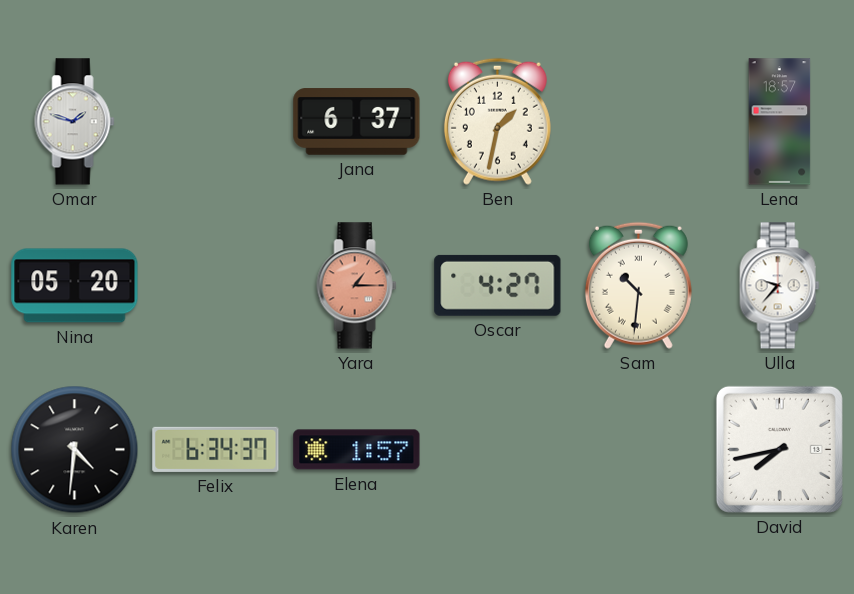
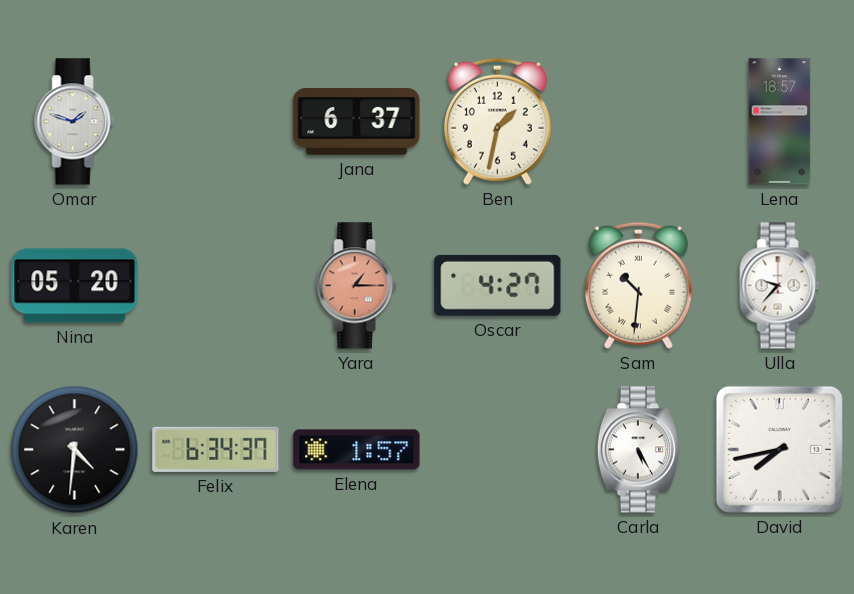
Carla: none -> 5:25 (638, 450)
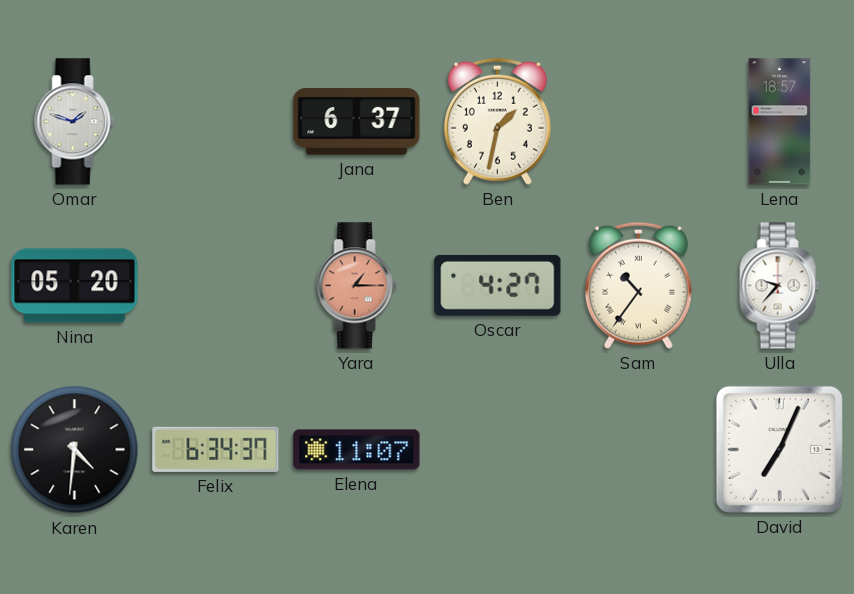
Sam: 10:31 -> 10:36 (638, 285)
Elena: 1:57 -> 11:07 (357, 450)
Carla: 5:25 -> none (638, 450)
David: 7:43 -> 7:04 (779, 449)
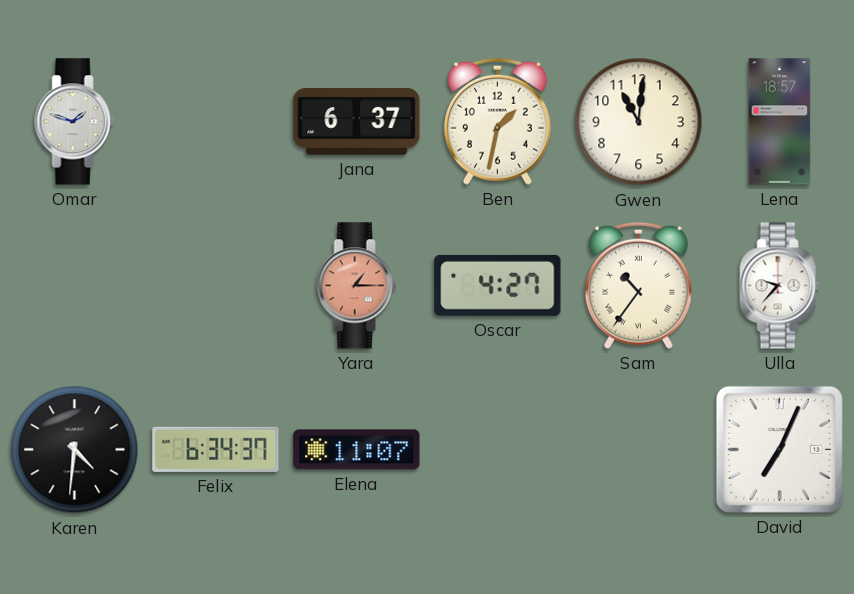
Gwen: none -> 11:01 (639, 122)
Nina: 05:20 -> none (75, 286)
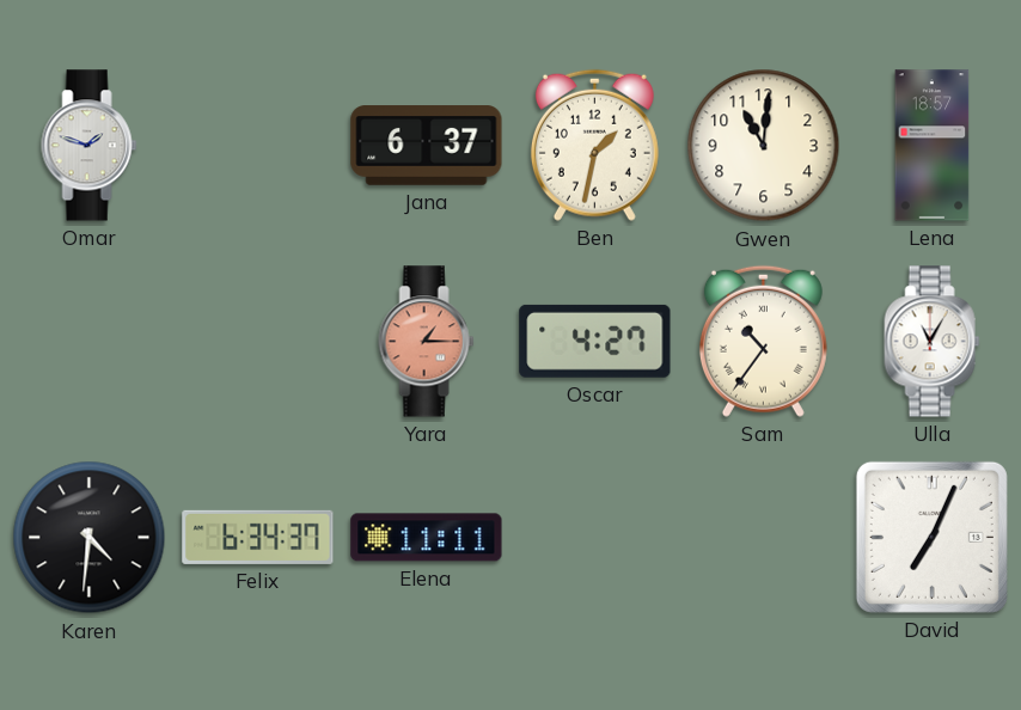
Ulla: 9:37 -> 11:05 (933, 342)
Elena: 11:07 -> 11:11 (427, 538)
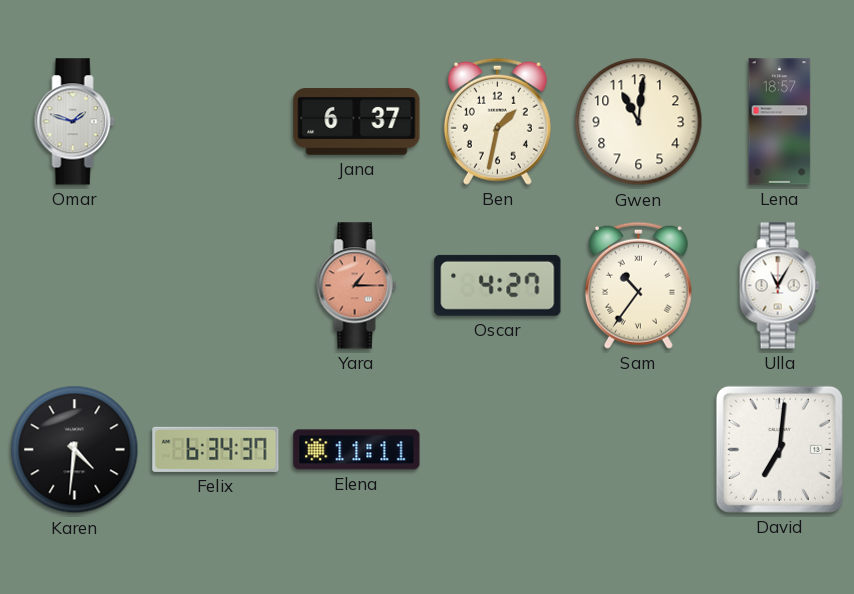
David: 7:04 -> 7:01 (779, 449)
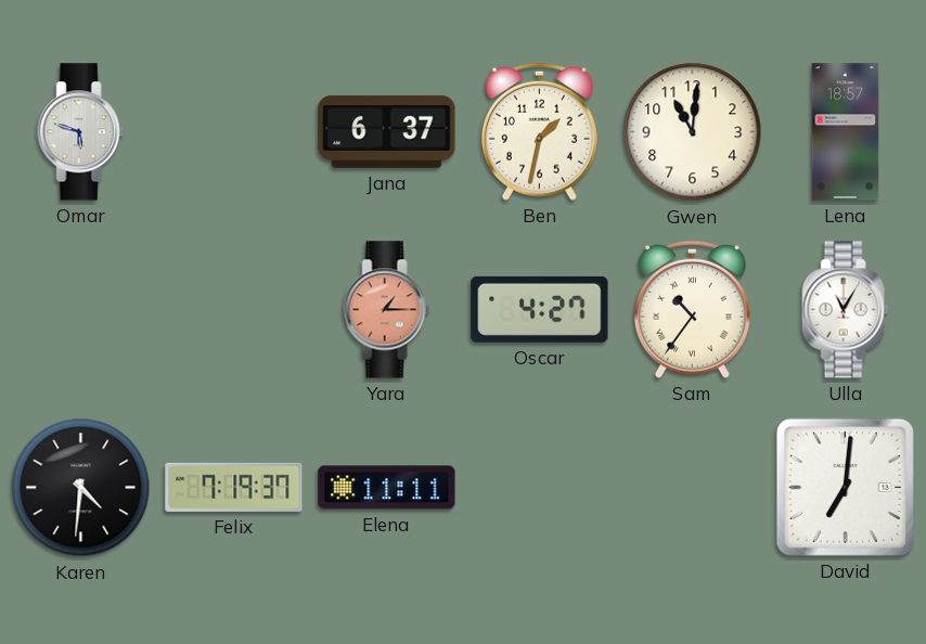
Omar: 1:48 -> 5:48 (81, 132)
Felix: 6:34 -> 7:19 (234, 487)
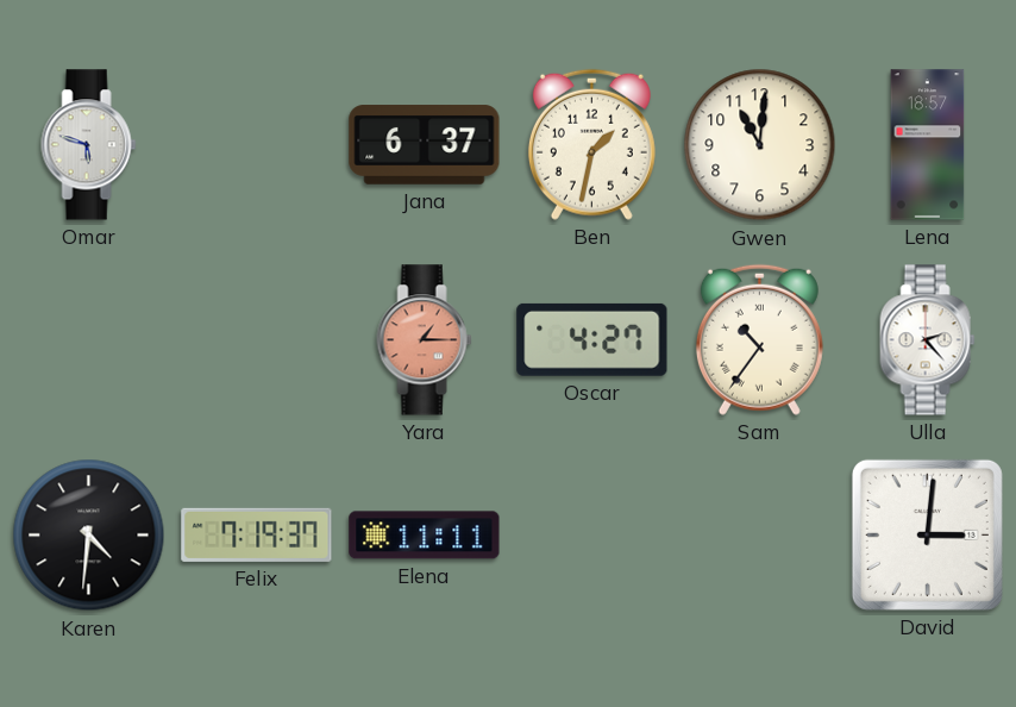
Ulla: 11:05 -> 2:23 (928, 340)
David: 7:01 -> 3:01 (927, 534)
